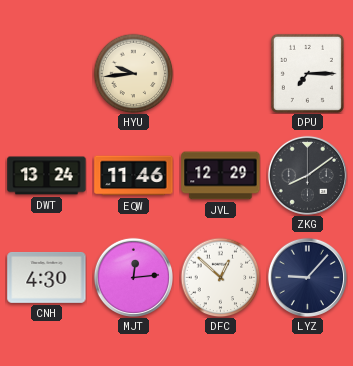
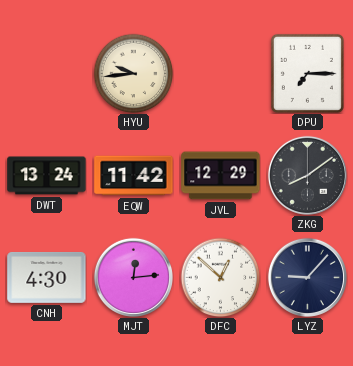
EQW: 11:46 -> 11:42 (134, 176)
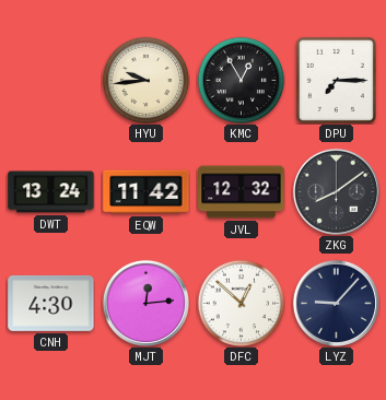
KMC: none -> 12:55 (241, 80)
JVL: 12:29 -> 12:32 (242, 192)
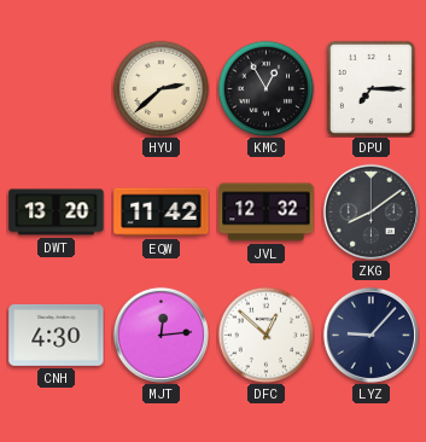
HYU: 9:44 -> 2:38 (161, 88)
DWT: 13:24 -> 13:20 (57, 213)
